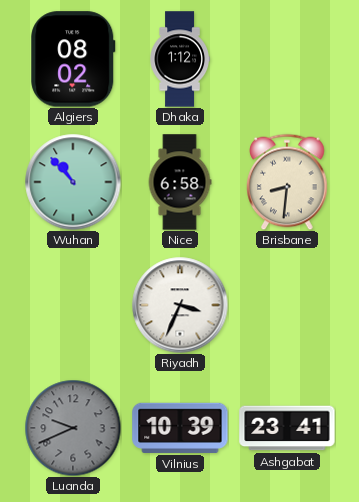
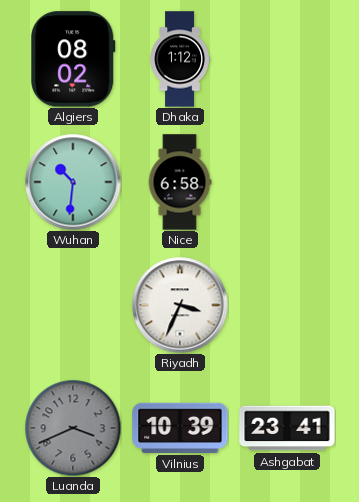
Wuhan: 10:53 -> 10:31 (73, 182)
Brisbane: 8:31 -> none (287, 182)
Luanda: 9:41 -> 3:41 (73, 428)
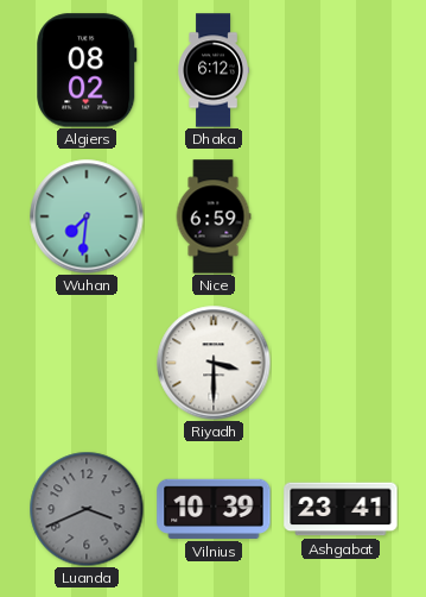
Dhaka: 1:12 -> 6:12 (214, 70)
Wuhan: 10:31 -> 7:31 (87, 216)
Nice: 6:58 -> 6:59 (214, 216)
Riyadh: 3:34 -> 3:30 (214, 363)
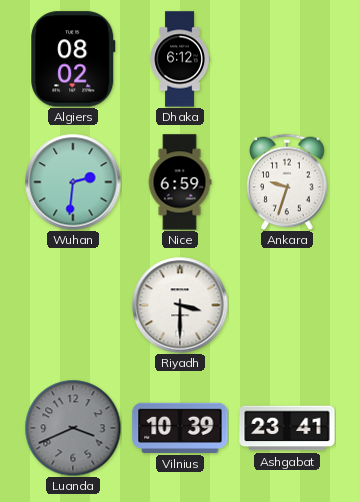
Wuhan: 7:31 -> 2:31 (73, 182)
Ankara: none -> 9:33 (287, 182)
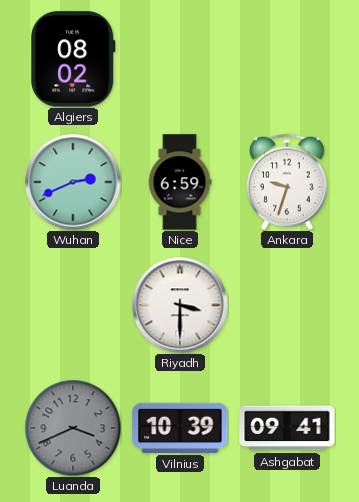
Dhaka: 6:12 -> none (180, 59)
Wuhan: 2:31 -> 2:41 (73, 182)
Ashgabat: 23:41 -> 09:41 (287, 428)
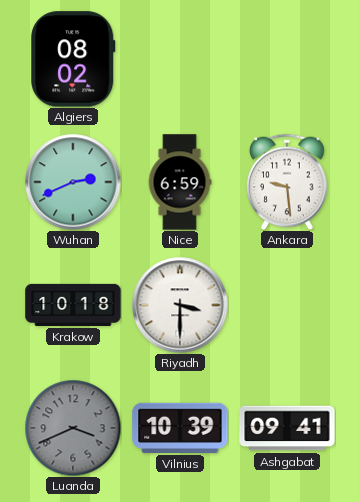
Ankara: 9:33 -> 9:29 (287, 182)
Krakow: none -> 10:18 (73, 305)
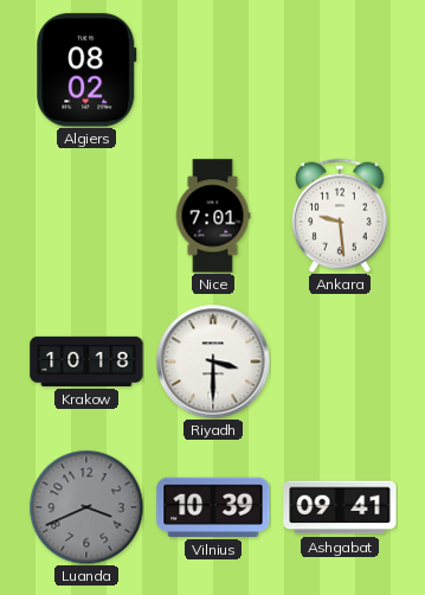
Wuhan: 2:41 -> none (73, 182)
Nice: 6:59 -> 7:01 (213, 216)
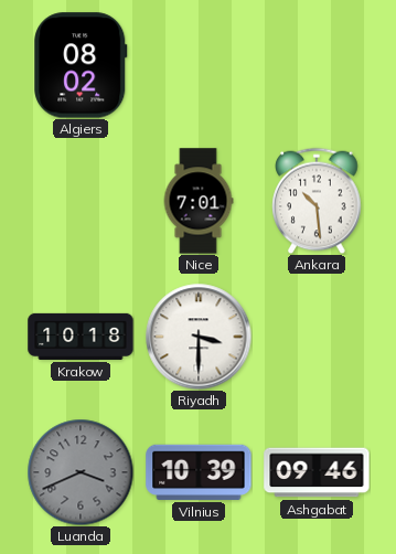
Ankara: 9:29 -> 10:29 (317, 201)
Ashgabat: 09:41 -> 09:46 (317, 472)
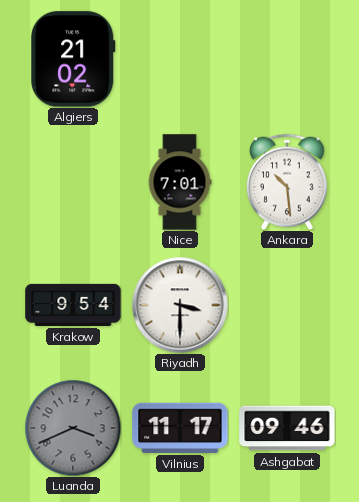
Algiers: 08:02 -> 21:02 (73, 59)
Krakow: 10:18 -> 9:54 (73, 305)
Vilnius: 10:39 -> 11:17 (180, 428)
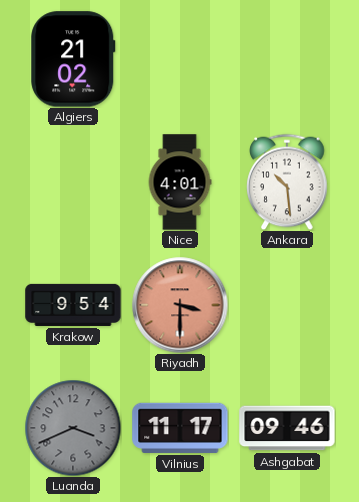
Nice: 7:01 -> 4:01 (180, 182)
Riyadh dial: white -> salmon (180, 305)
